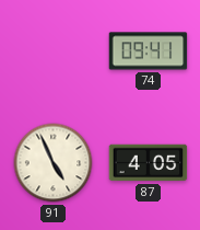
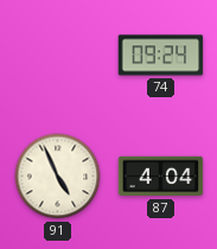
74: 09:41 -> 09:24 (161, 56)
87: 4:05 -> 4:04 (161, 177)
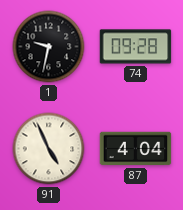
1: none -> 9:32 (49, 47)
74: 09:24 -> 09:28 (136, 47)
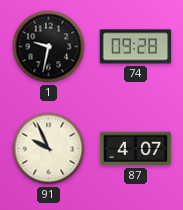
91: 4:56 -> 9:56 (49, 149)
87: 4:04 -> 4:07 (136, 149)
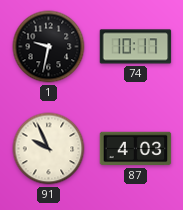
74: 09:28 -> 10:17 (136, 47)
87: 4:07 -> 4:03 (136, 149)
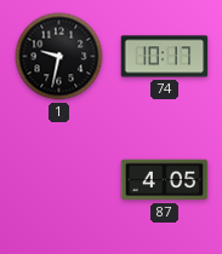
91: 9:56 -> none (49, 149)
87: 4:03 -> 4:05 (165, 180)
